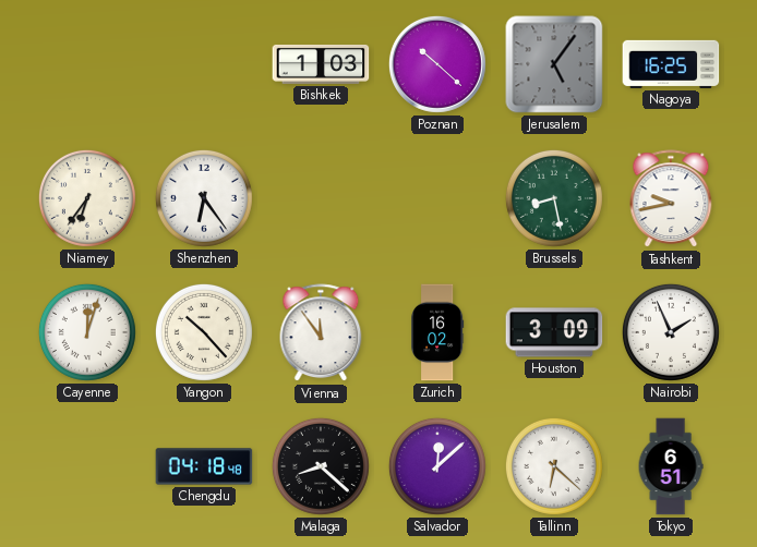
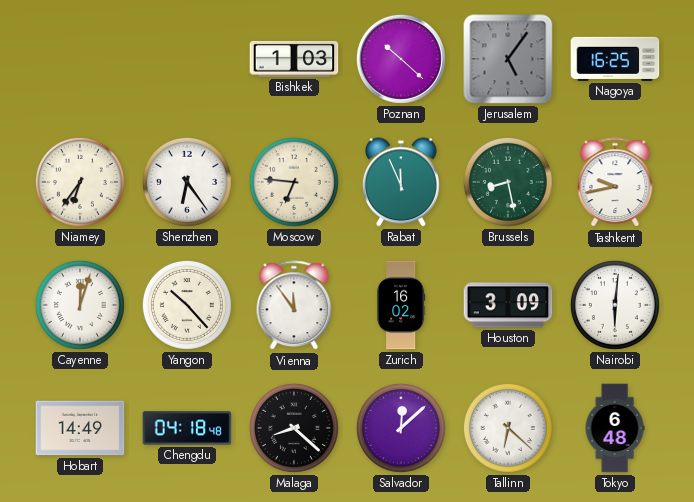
Moscow: none -> 6:46 (294, 182)
Rabat: none -> 11:56 (401, 182)
Nairobi: 1:56 -> 6:01 (615, 305)
Hobart: none -> 14:49 (80, 428)
Tokyo: 6:51 -> 6:48 (615, 428)
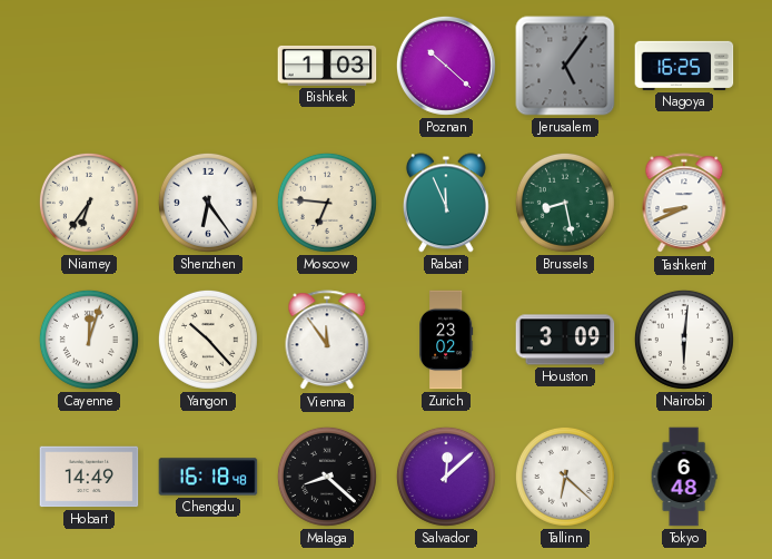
Tashkent: 9:43 -> 8:41 (684, 204)
Zurich: 16:02 -> 23:02 (446, 340)
Chengdu: 04:18 -> 16:18 (208, 477)
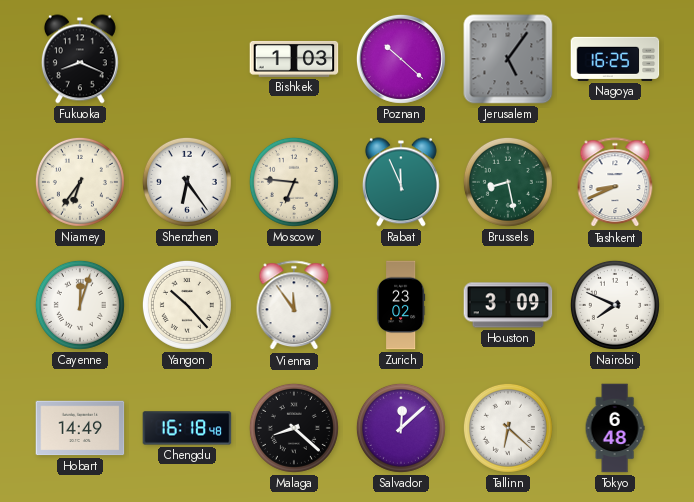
Fukuoka: none -> 8:19 (80, 59)
Nairobi: 6:01 -> 7:49 (615, 305)
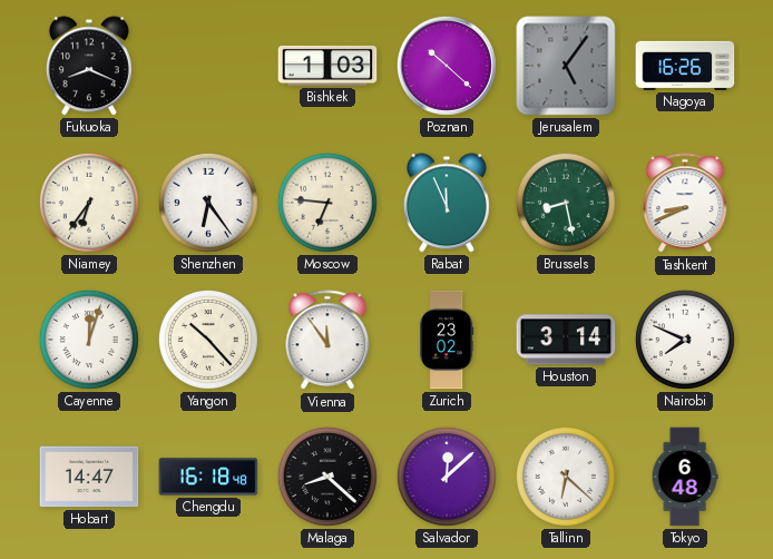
Nagoya: 16:25 -> 16:26 (685, 66)
Houston: 3:09 -> 3:14 (566, 340)
Hobart: 14:49 -> 14:47 (89, 477)
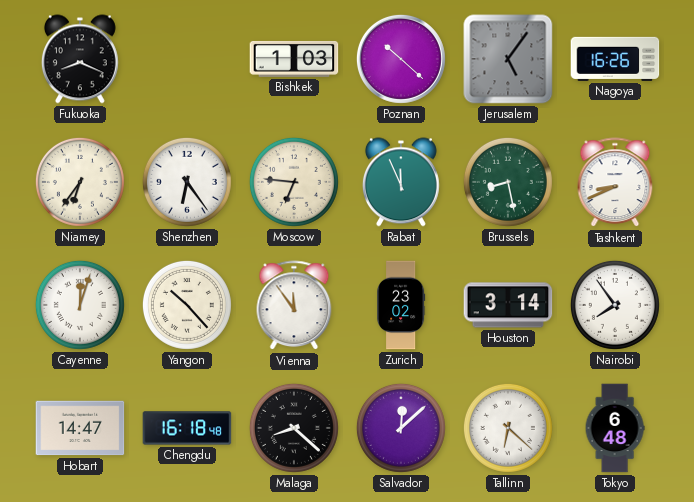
Nairobi: 7:49 -> 7:54 (615, 305)
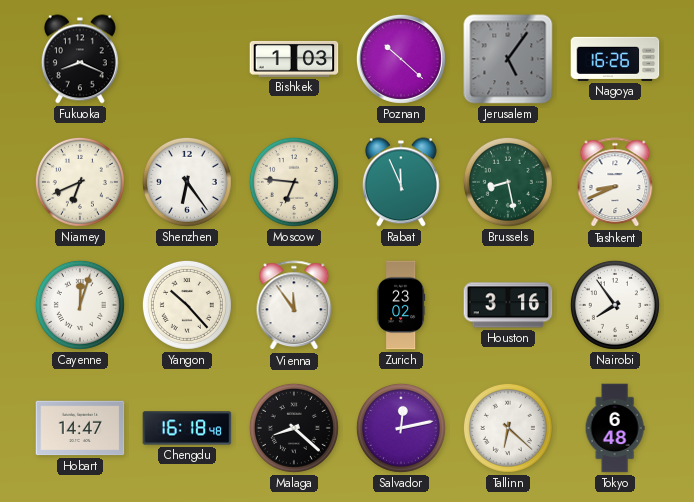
Niamey: 6:36 -> 6:41 (80, 182)
Houston: 3:14 -> 3:16 (508, 305)
Salvador: 12:08 -> 12:13 (401, 428)
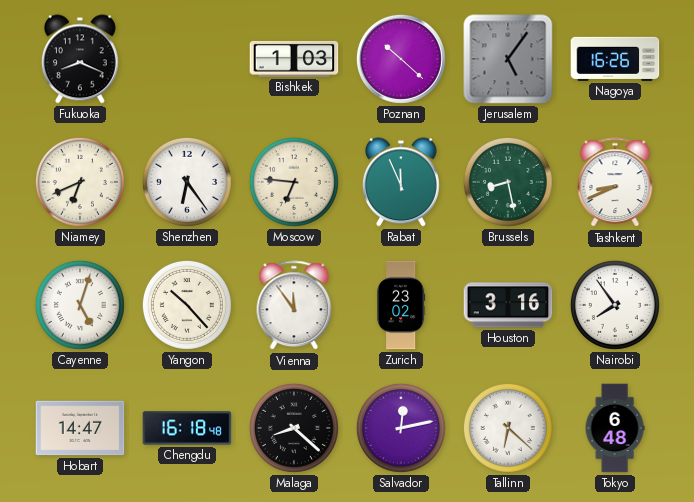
Cayenne: 12:03 -> 5:03 (80, 305)
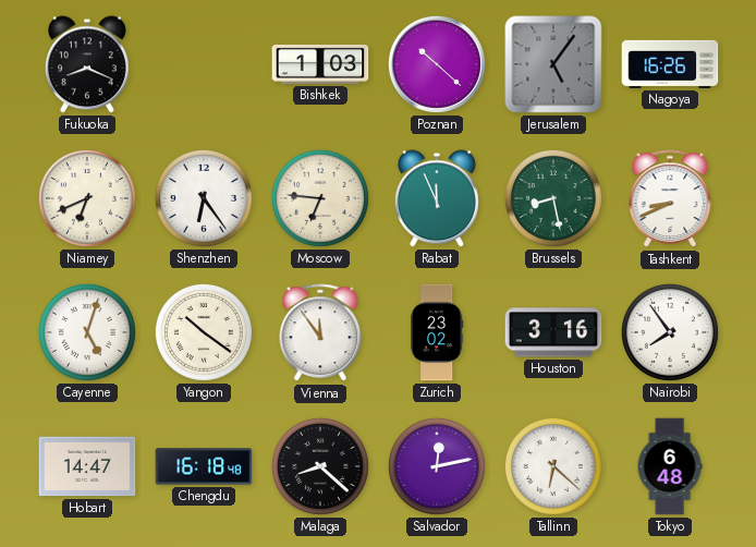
Yangon: 10:23 -> 10:21 (204, 332)
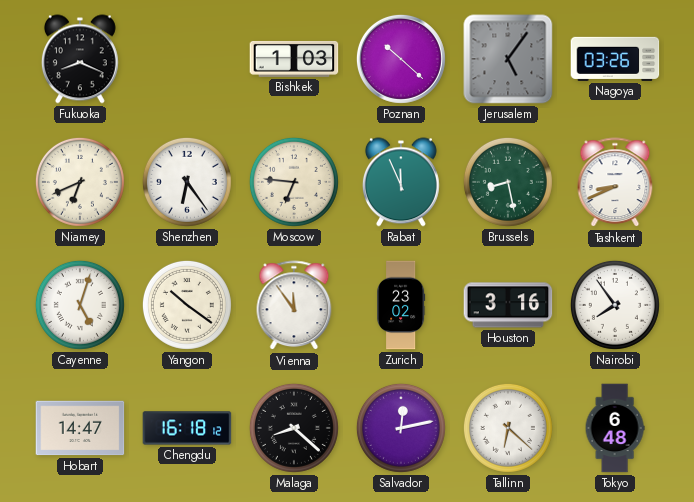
Nagoya: 16:26 -> 03:26 (615, 59)
Chengdu: 16:18:48 -> 16:18:12 (187, 428)
